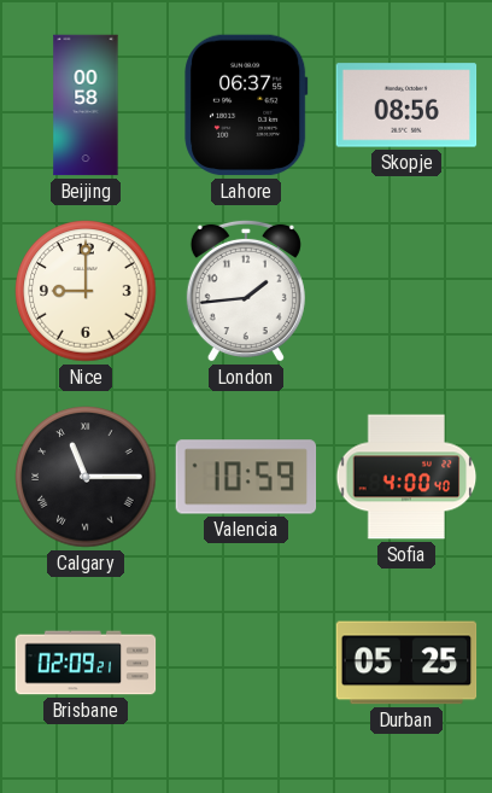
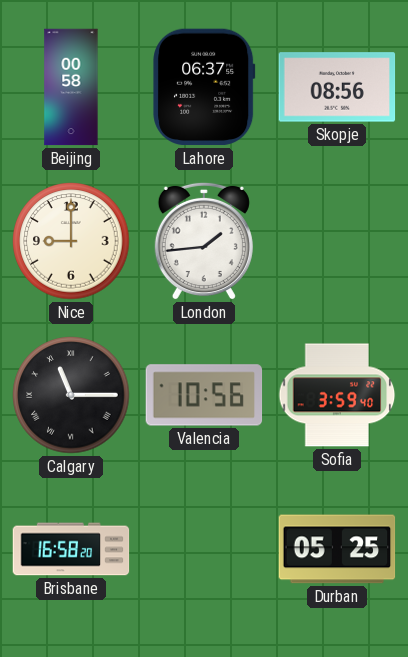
Valencia: 10:59 -> 10:56 (204, 395)
Sofia: 4:00 -> 3:59 (337, 395)
Brisbane: 02:09 -> 16:58 (71, 549)
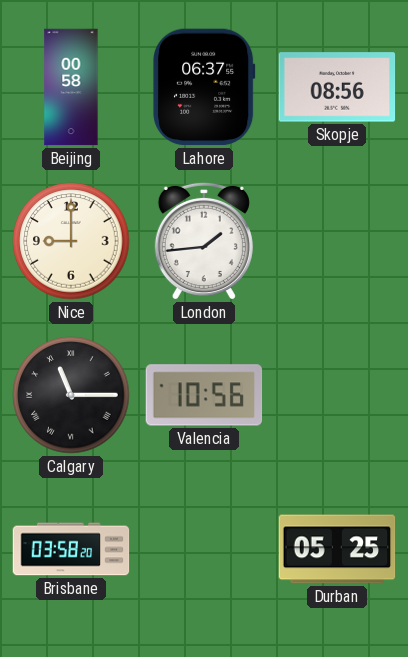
Sofia: 3:59 -> none (337, 395)
Brisbane: 16:58 -> 03:58 (71, 549)
